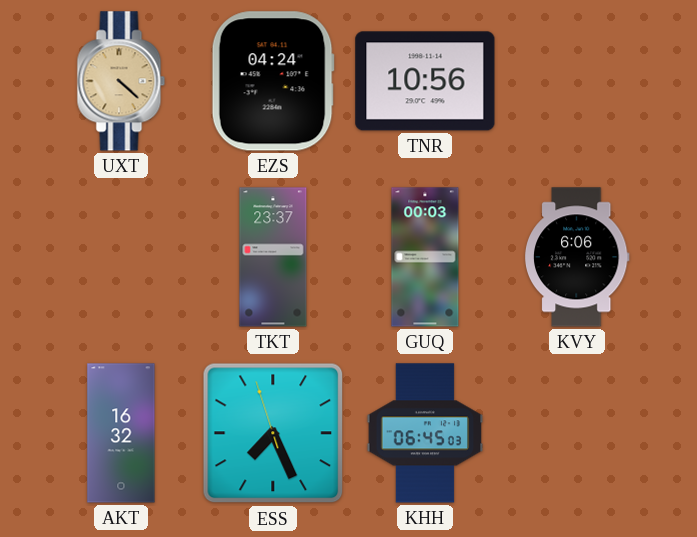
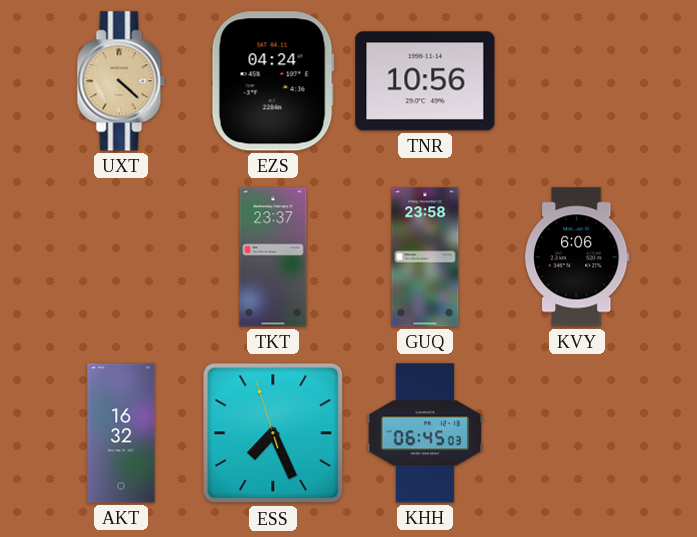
GUQ: 00:03 -> 23:58 (425, 257)
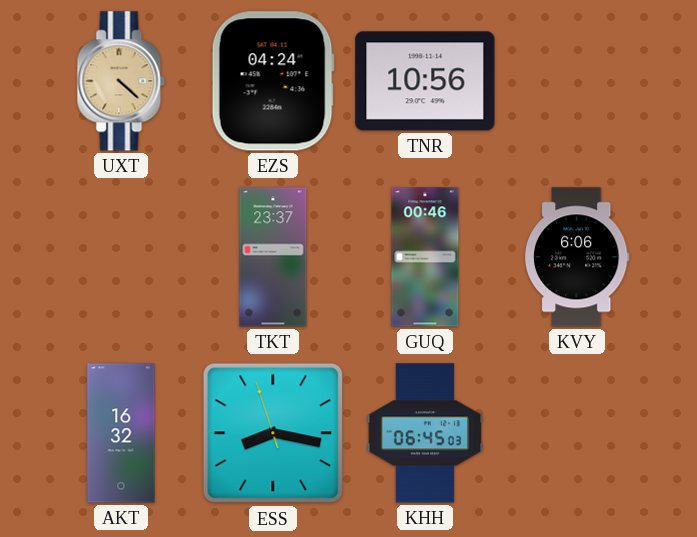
GUQ: 23:58 -> 00:46 (425, 257)
ESS: 7:25 -> 8:16 (273, 433)
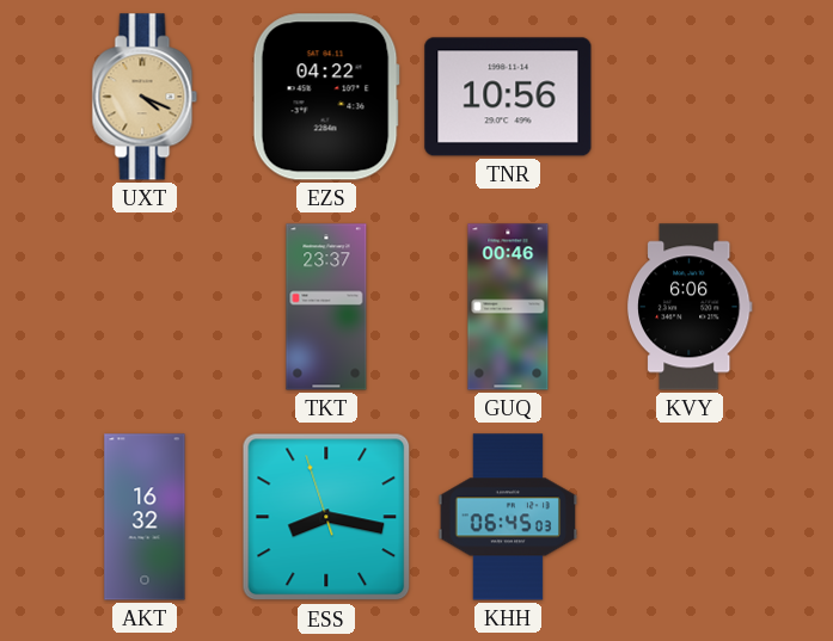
UXT: 4:22 -> 4:19 (145, 97)
EZS: 04:24 -> 04:22 (326, 97)
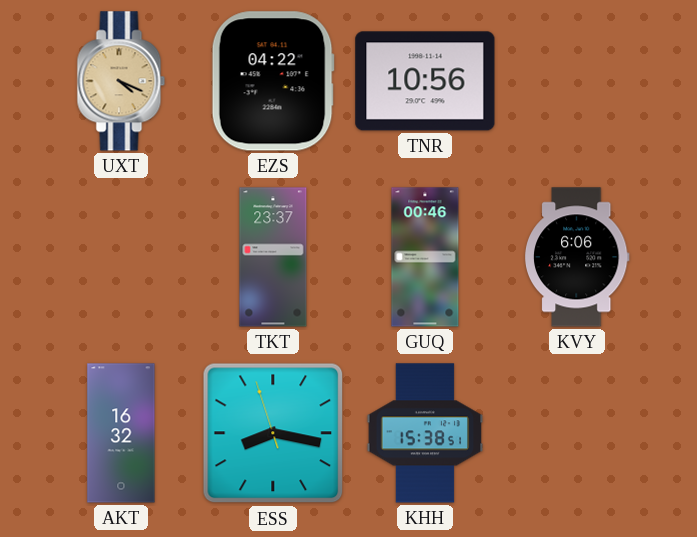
KHH: 06:45 -> 15:38 (425, 433)
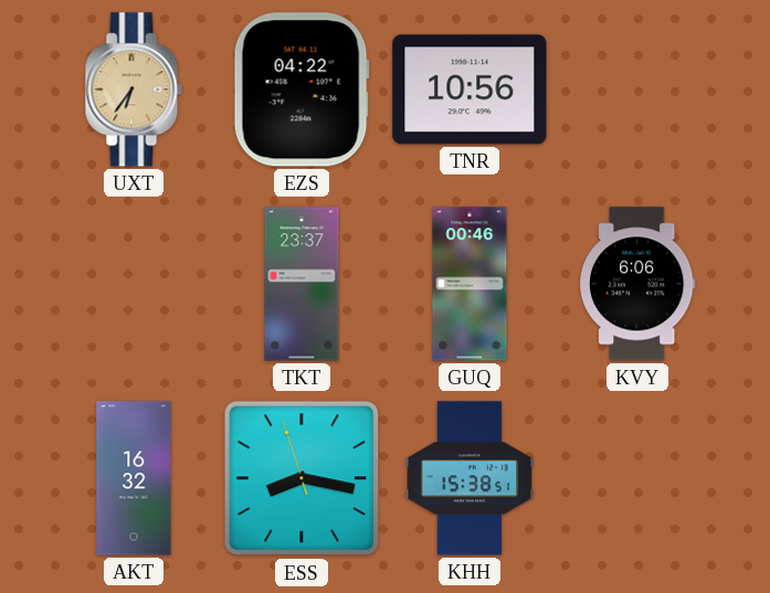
UXT: 4:19 -> 6:36 (134, 89)
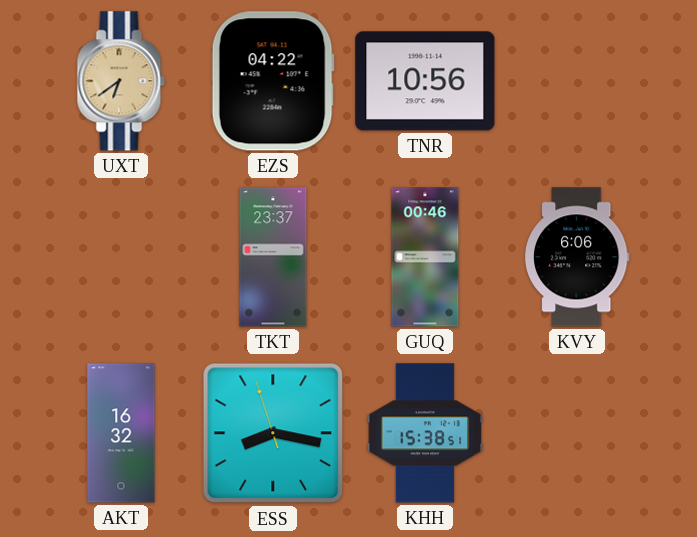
UXT: 6:36 -> 6:39 (121, 81)
